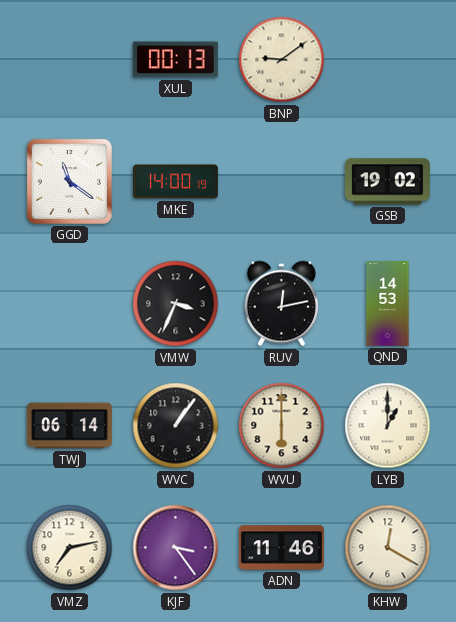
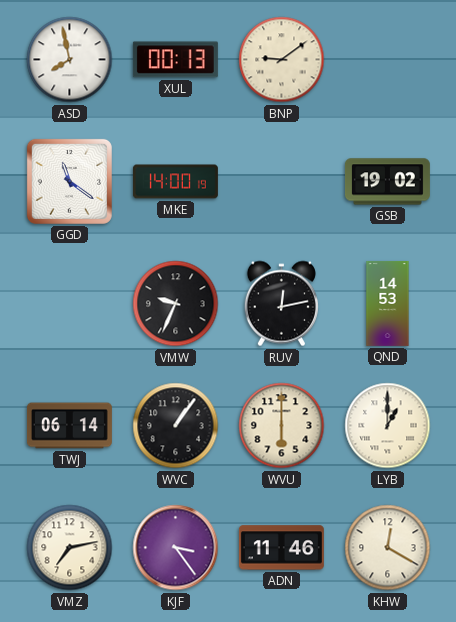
ASD: none -> 7:58 (70, 60)
VMW: 3:34 -> 9:34 (176, 304)
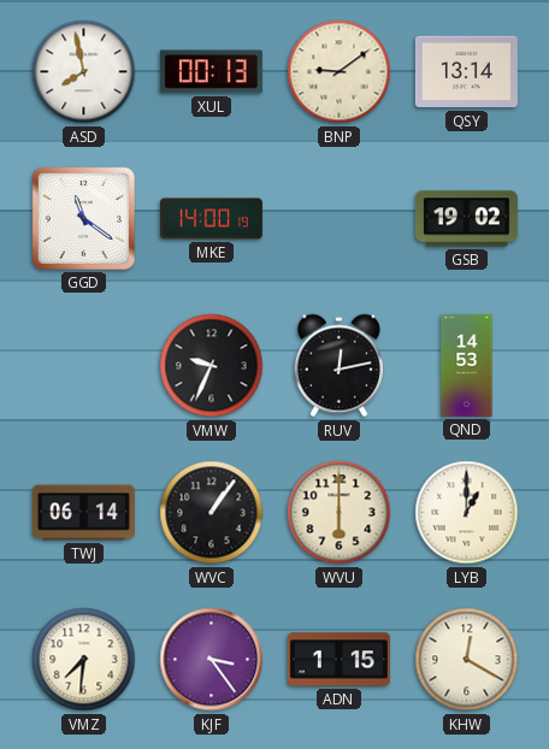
QSY: none -> 13:14 (466, 72)
VMZ: 7:13 -> 7:31 (84, 660)
ADN: 11:46 -> 1:15 (338, 660)
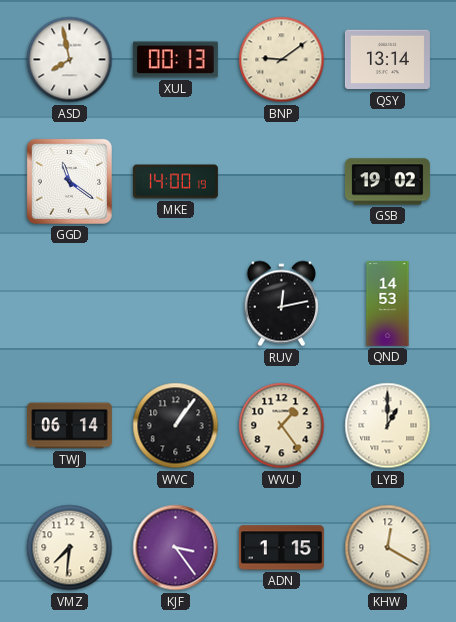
VMW: 9:34 -> none (212, 366)
WVU: 6:00 -> 1:24 (282, 426)
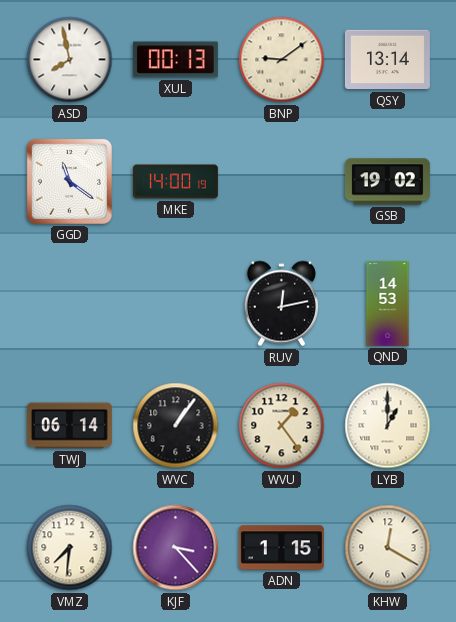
KJF: 3:24 -> 3:23 (176, 548)
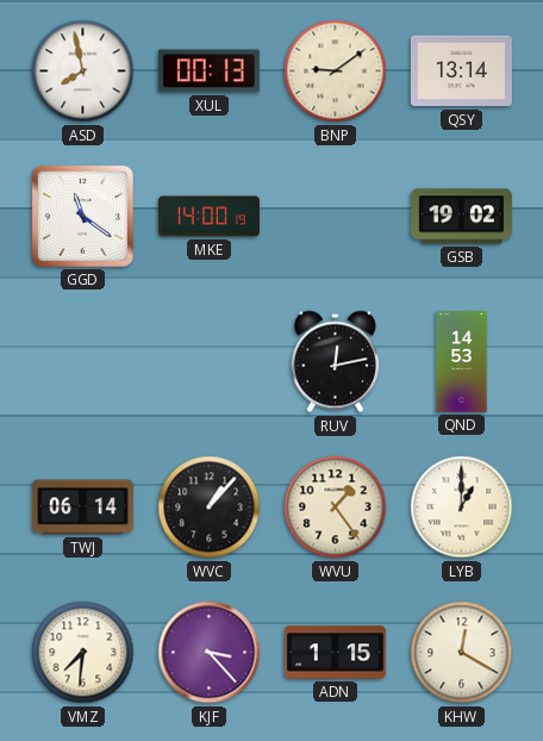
WVC: 1:06 -> 1:07 (210, 508)
